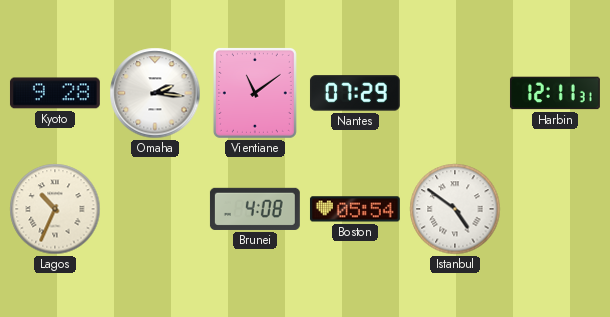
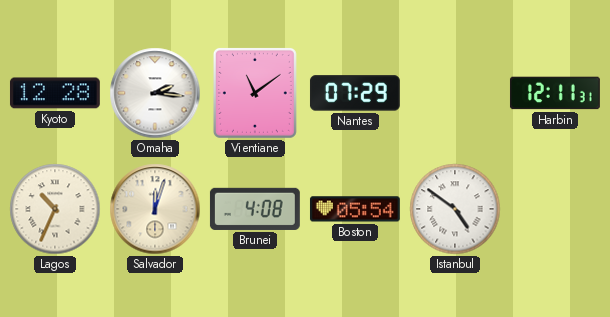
Kyoto: 9:28 -> 12:28 (55, 93)
Salvador: none -> 12:03 (155, 209)
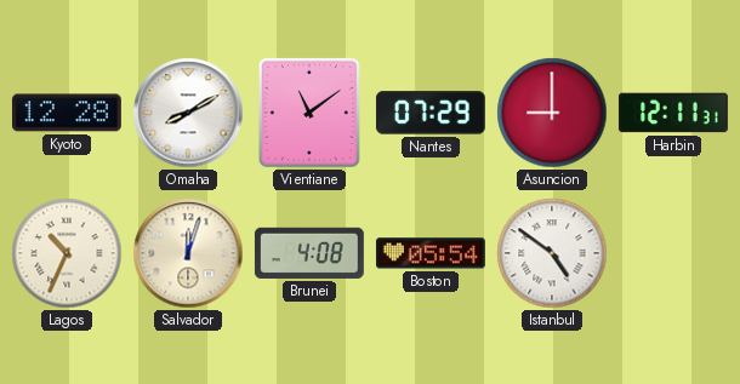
Omaha: 2:16 -> 8:10 (188, 113)
Asuncion: none -> 9:00 (552, 113)
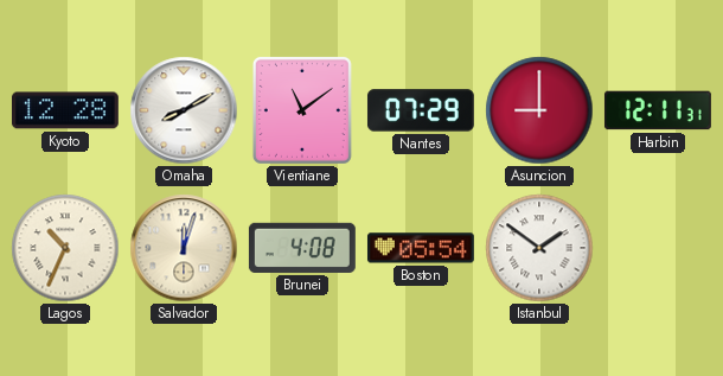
Istanbul: 4:51 -> 1:51 (539, 248)
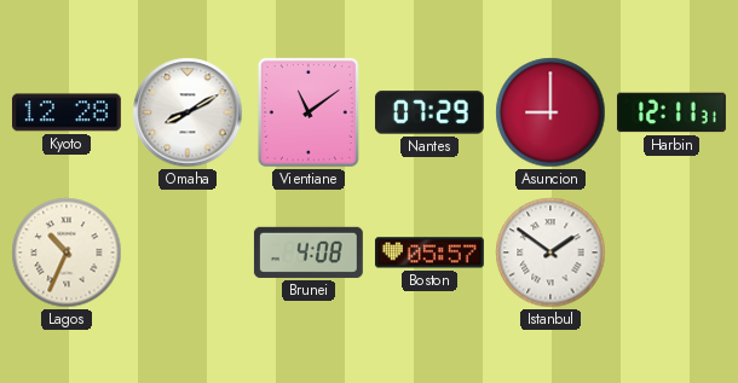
Salvador: 12:03 -> none (184, 248)
Boston: 05:54 -> 05:57 (429, 253)
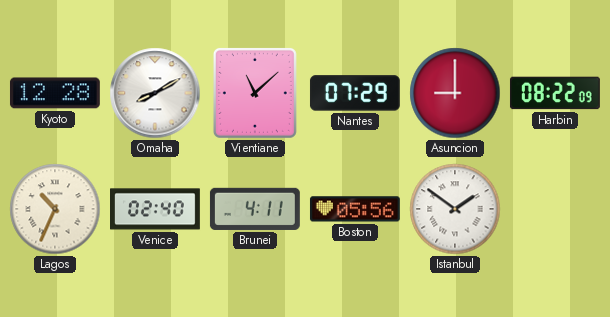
Vientiane: 11:09 -> 11:08 (255, 93)
Harbin: 12:11 -> 08:22 (555, 93)
Venice: none -> 02:40 (156, 209)
Brunei: 4:08 -> 4:11 (255, 209)
Boston: 05:57 -> 05:56 (355, 209)
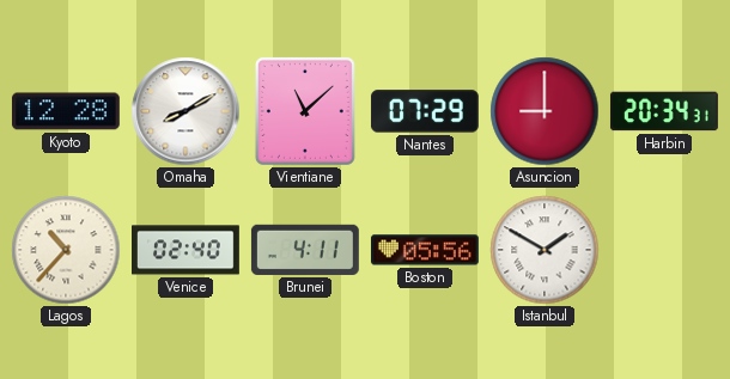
Harbin: 08:22 -> 20:34 (664, 111)
Lagos: 10:34 -> 10:37 (66, 250)
Istanbul: 1:51 -> 1:50 (545, 250)
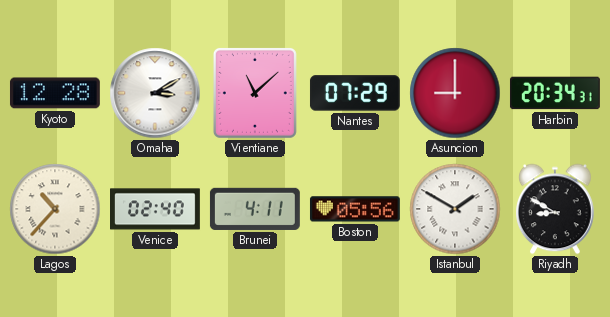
Omaha: 8:10 -> 3:10 (155, 93)
Riyadh: none -> 8:50 (556, 209)
